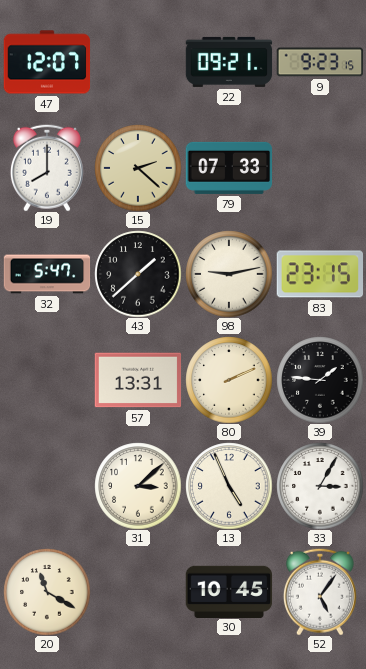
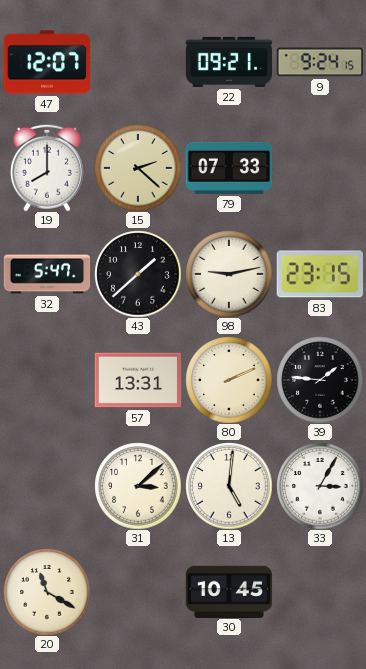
9: 9:23 -> 9:24 (320, 62)
13: 4:56 -> 5:01 (229, 486)
52: 5:06 -> none (320, 592)
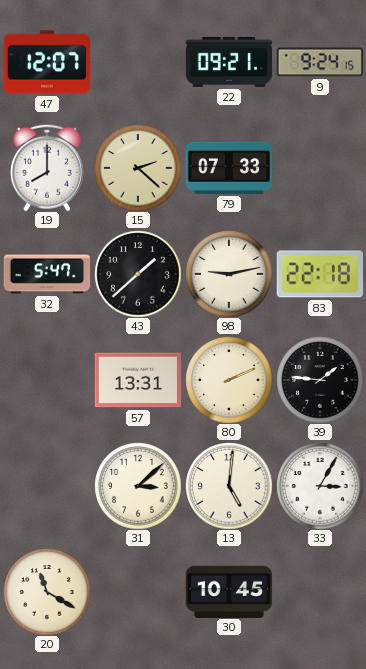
83: 23:15 -> 22:18 (319, 274)
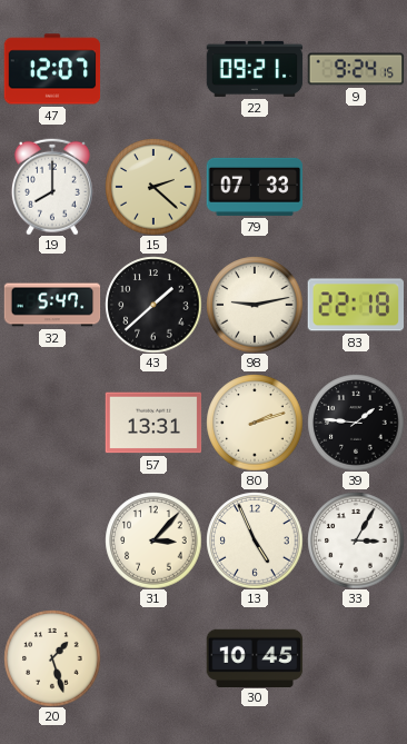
80: 2:11 -> 2:12 (255, 423)
31: 3:08 -> 3:07 (153, 540)
13: 5:01 -> 4:56 (255, 540)
20: 11:20 -> 1:27 (52, 658)
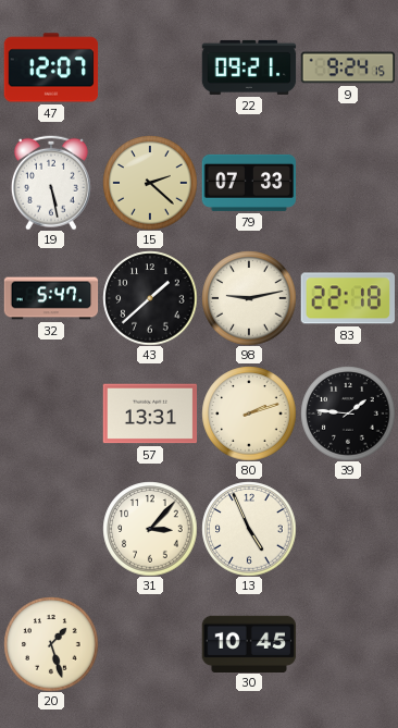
19: 8:00 -> 5:28 (51, 183)
33: 3:05 -> none (356, 540)
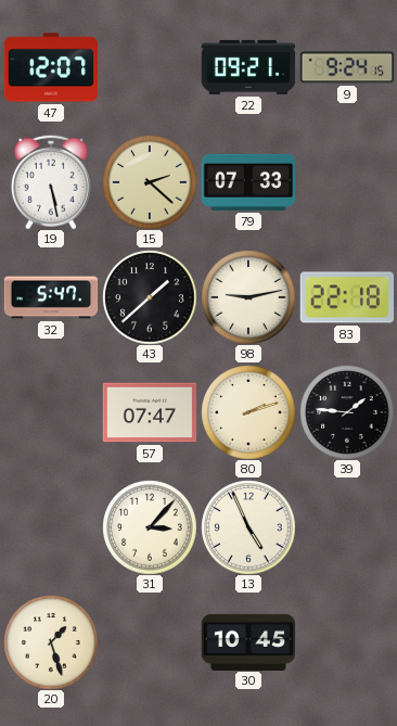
57: 13:31 -> 07:47 (150, 412)
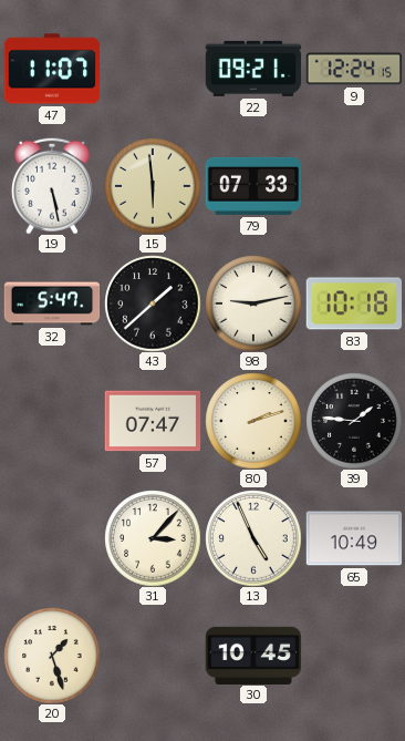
47: 12:07 -> 11:07 (52, 69)
9: 9:24 -> 12:24 (354, 69)
15: 2:22 -> 5:59 (153, 186)
83: 22:18 -> 10:18 (353, 303)
65: none -> 10:49 (354, 538)
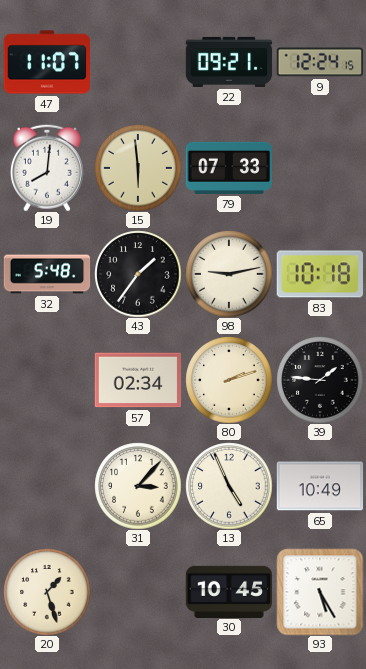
19: 5:28 -> 8:01 (47, 168)
32: 5:47 -> 5:48 (47, 274)
43: 1:38 -> 1:36 (138, 274)
57: 07:47 -> 02:34 (138, 380)
93: none -> 5:25 (320, 592)
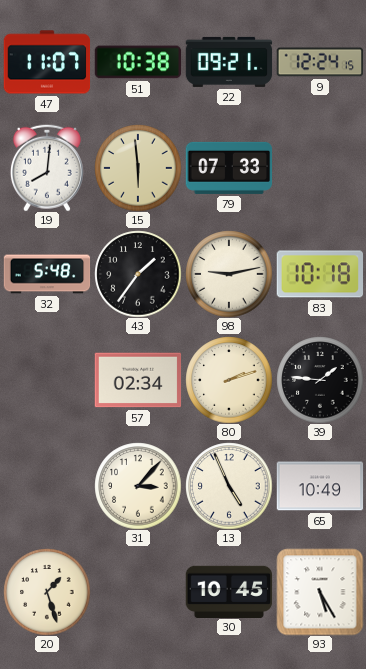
51: none -> 10:38 (138, 62)
